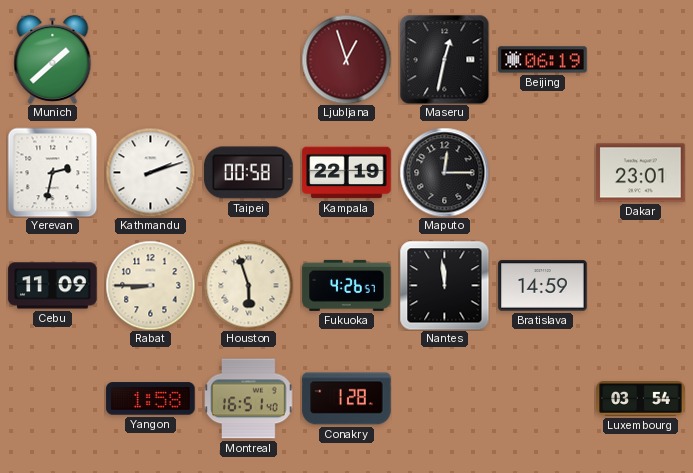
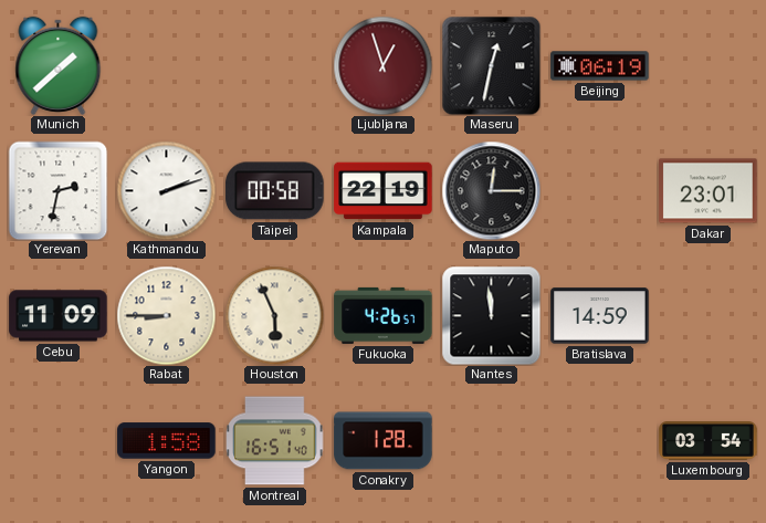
Houston: 5:57 -> 5:56 (274, 315)
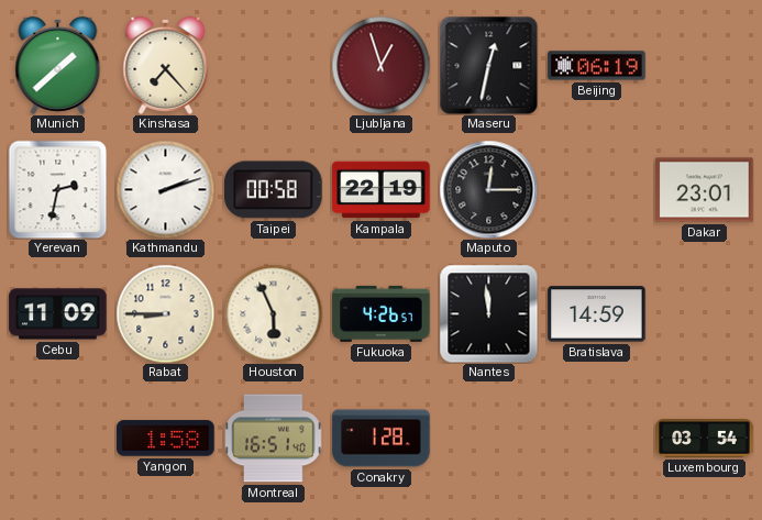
Kinshasa: none -> 7:23 (166, 65)
